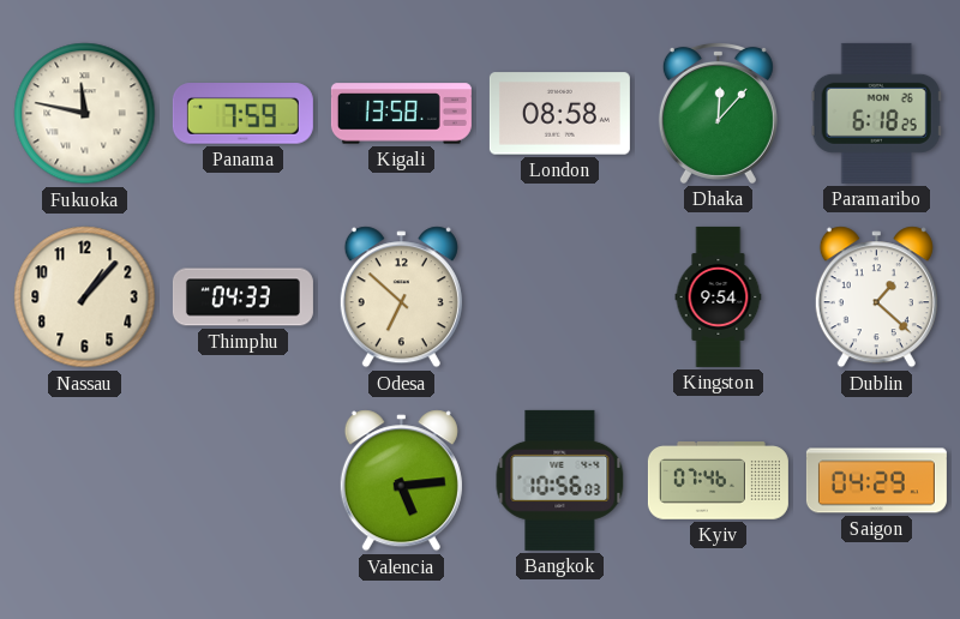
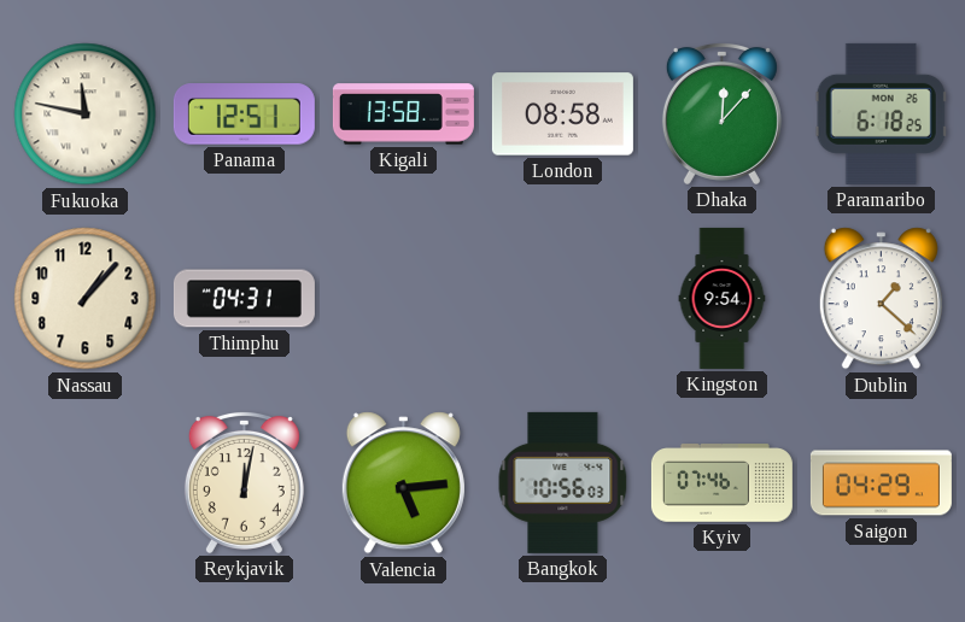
Panama: 7:59 -> 12:51 (244, 115)
Thimphu: 04:33 -> 04:31 (244, 299)
Odesa: 6:52 -> none (401, 298)
Reykjavik: none -> 12:02 (244, 482)
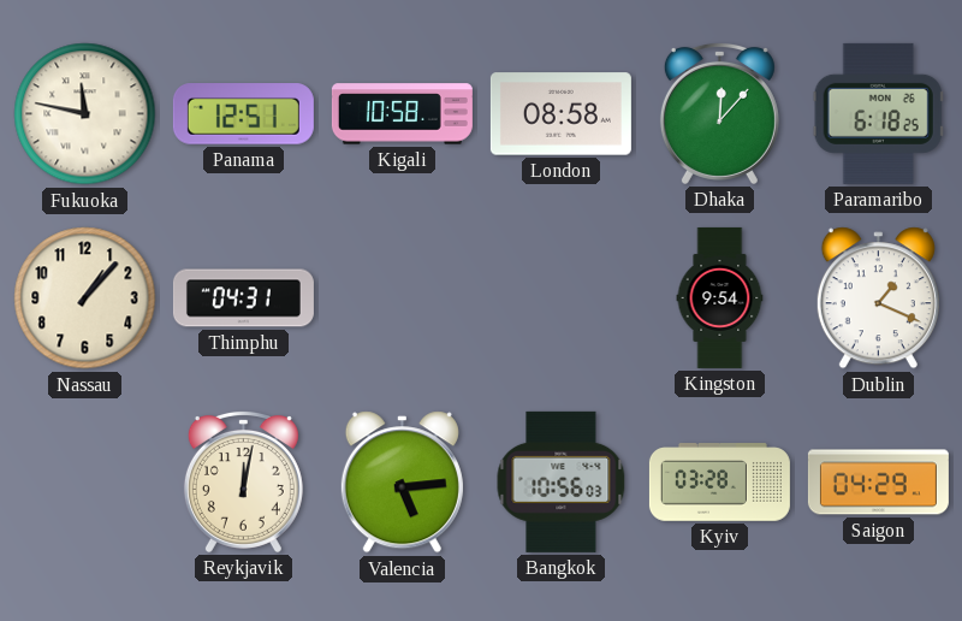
Kigali: 13:58 -> 10:58 (402, 114)
Dublin: 1:22 -> 1:19 (878, 298)
Kyiv: 07:46 -> 03:28 (719, 483)
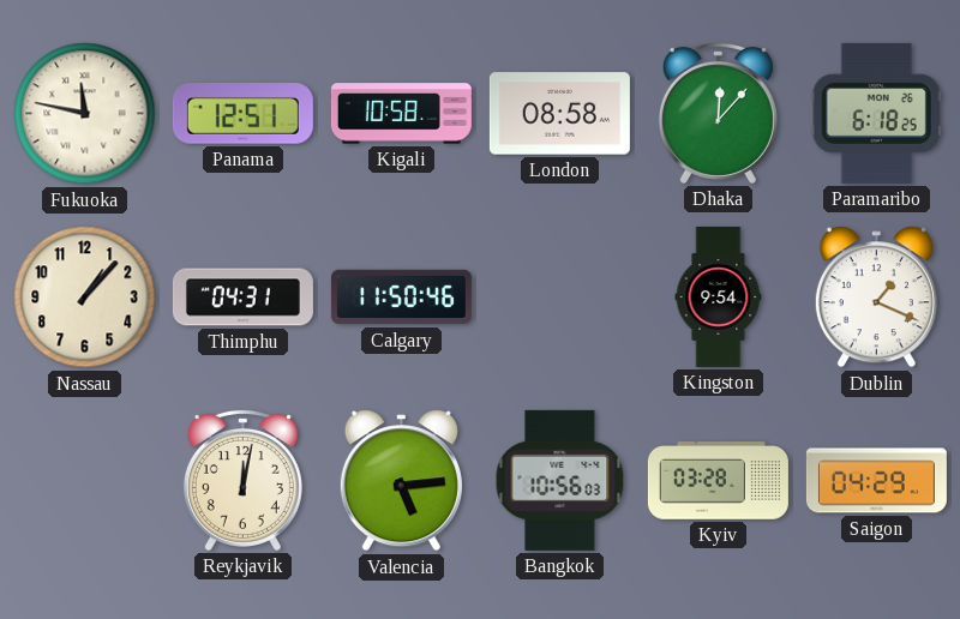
Calgary: none -> 11:50 (401, 298)
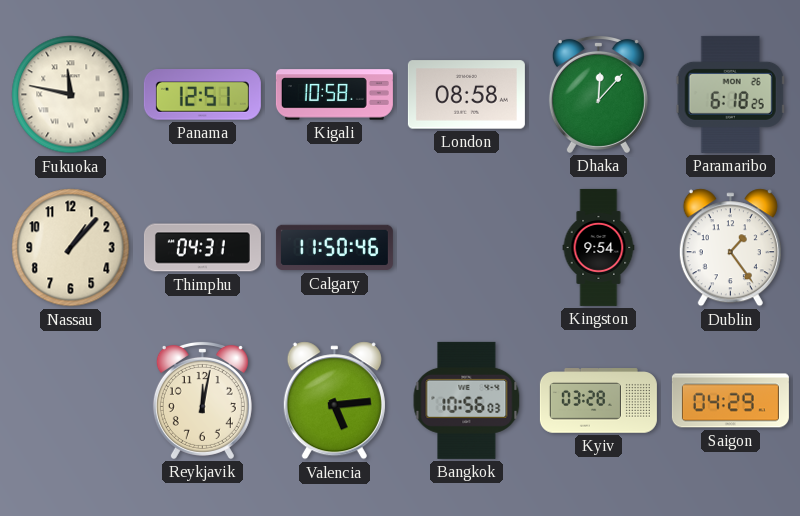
Dublin: 1:19 -> 1:24 (730, 248)
